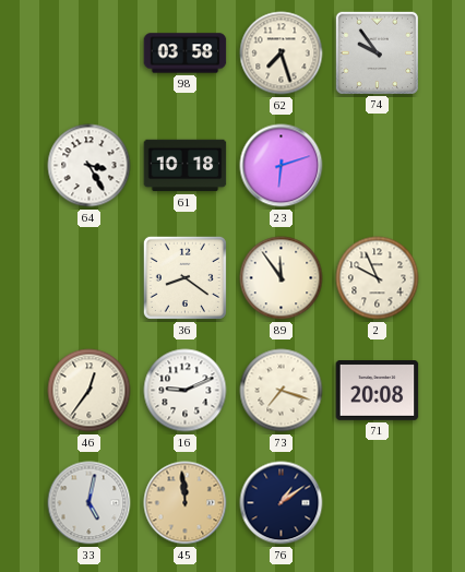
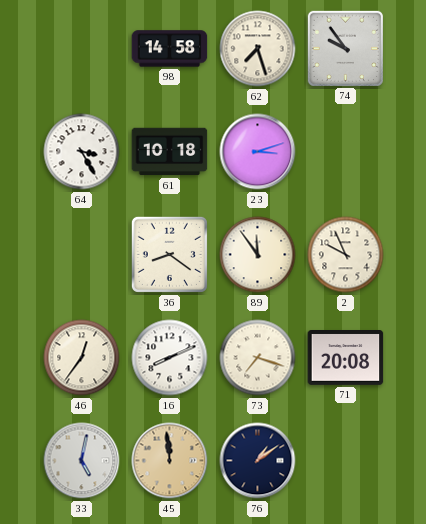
98: 03:58 -> 14:58 (170, 49)
23: 6:12 -> 3:12 (258, 152)
16: 9:11 -> 8:11 (170, 358)
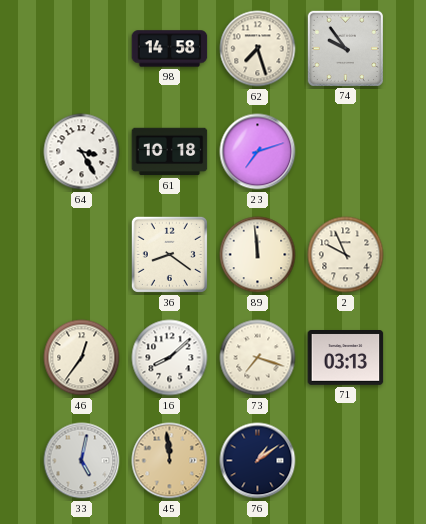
23: 3:12 -> 7:12 (258, 152)
89: 11:54 -> 11:59 (258, 255)
16: 8:11 -> 8:08 (170, 358)
71: 20:08 -> 03:13 (346, 358)
